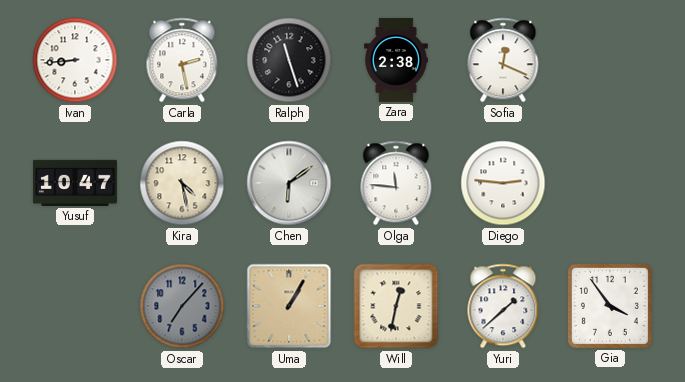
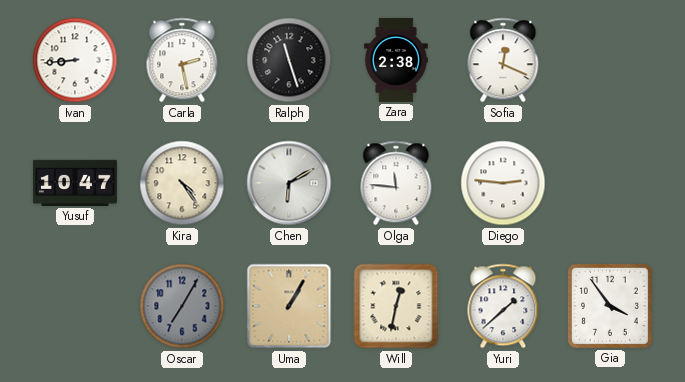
Kira: 4:28 -> 4:24 (182, 183)
Chen: 6:09 -> 6:10 (289, 183)
Oscar: 7:07 -> 7:05 (182, 306)
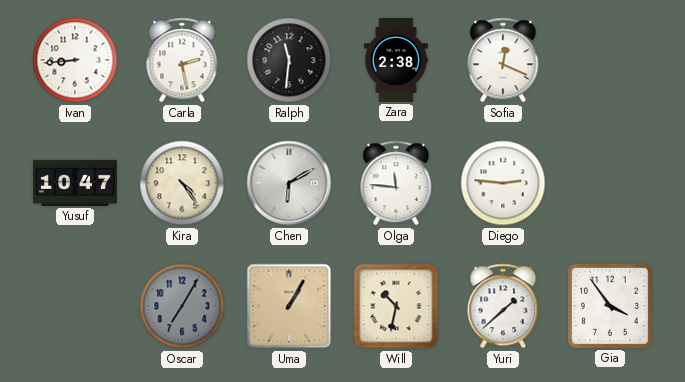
Ralph: 11:27 -> 11:31 (289, 60)
Will: 12:32 -> 10:32 (396, 306)
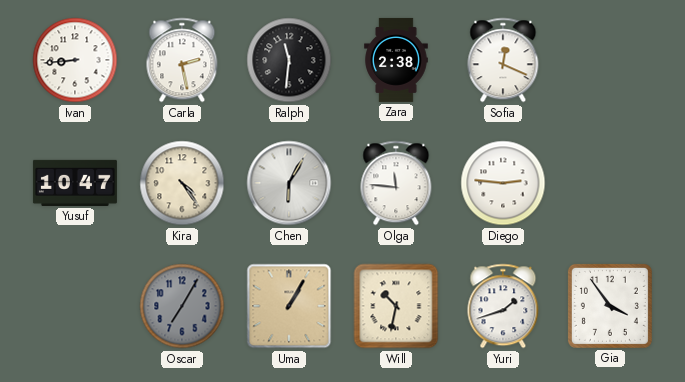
Chen: 6:10 -> 6:05 (289, 183)
Yuri: 1:38 -> 1:42 (503, 306)
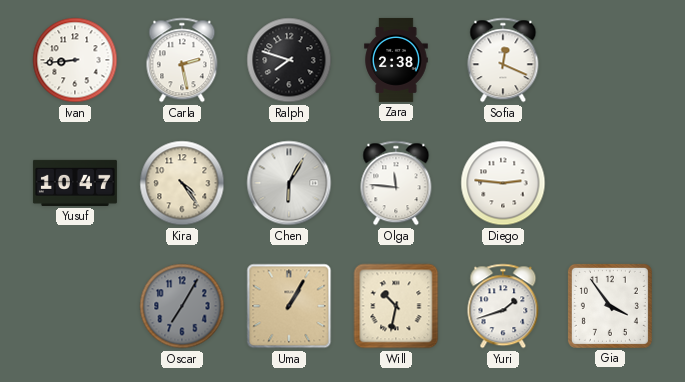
Ralph: 11:31 -> 7:48 (289, 60)
